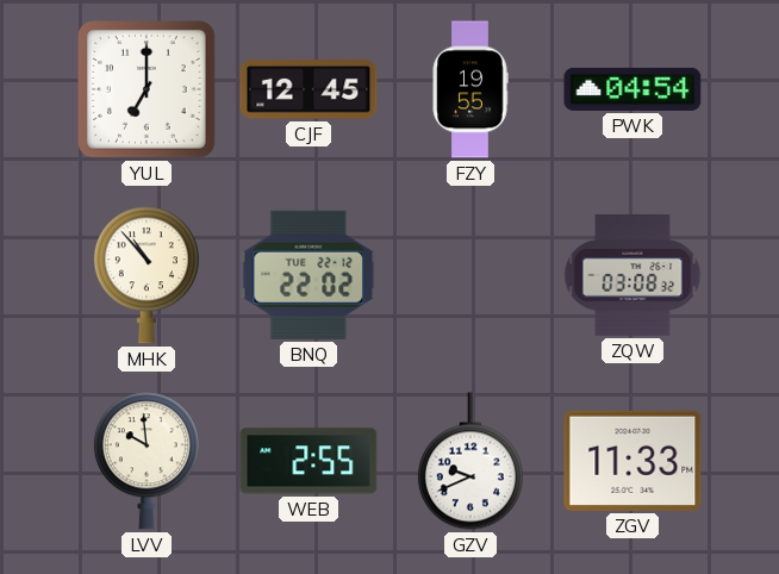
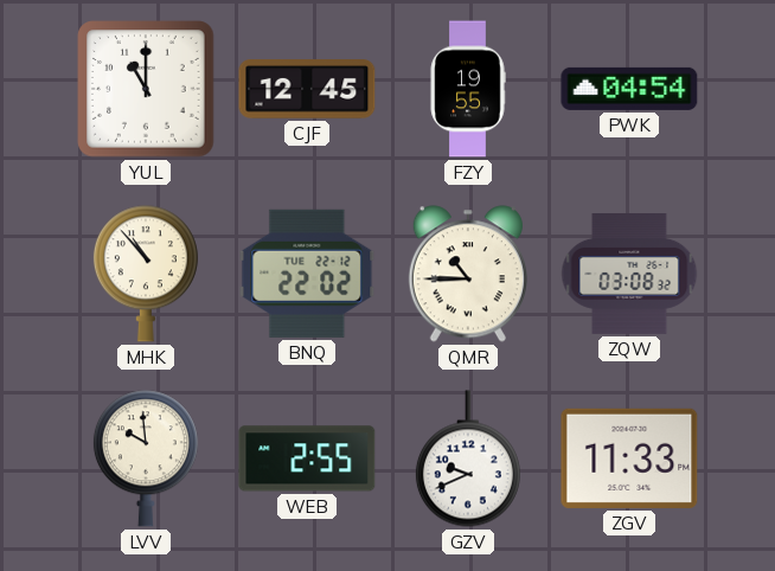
YUL: 7:00 -> 11:00 (146, 89)
QMR: none -> 10:45 (468, 274)
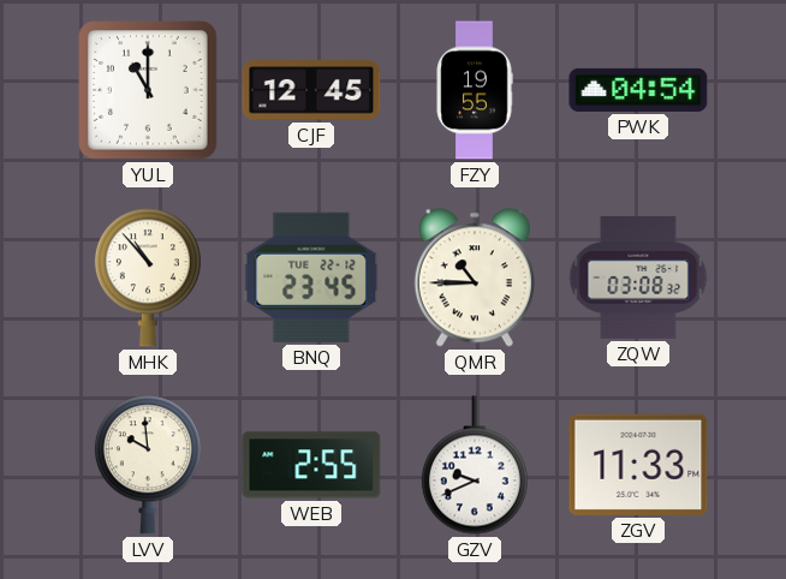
BNQ: 22:02 -> 23:45 (311, 277)
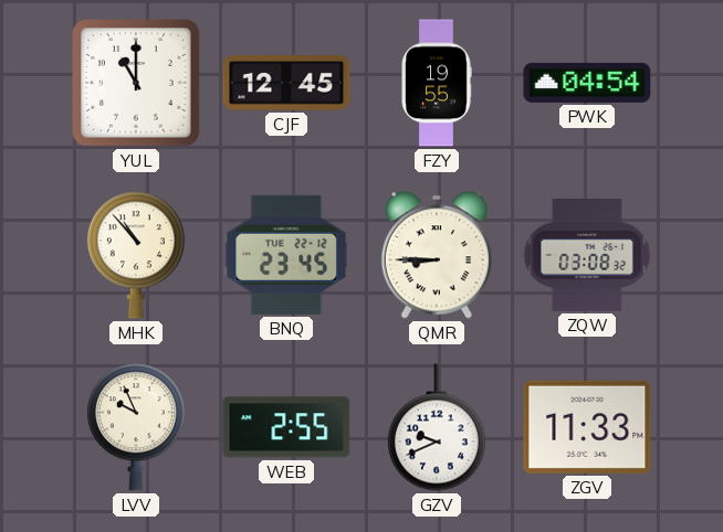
QMR: 10:45 -> 8:45 (437, 255)
LVV: 9:59 -> 9:56 (136, 427)
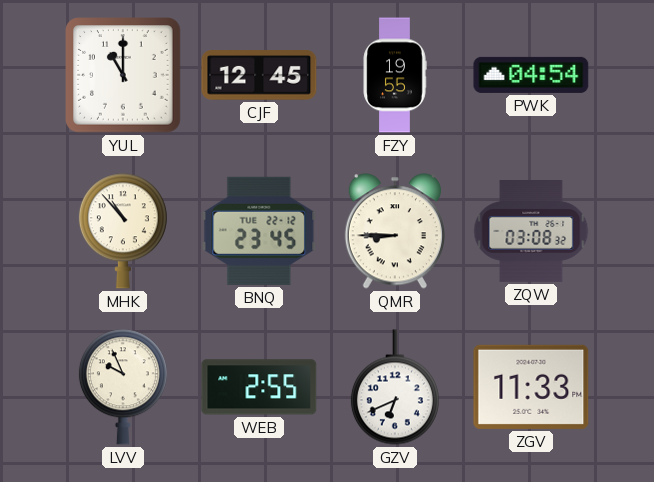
GZV: 9:41 -> 6:41 (395, 387)
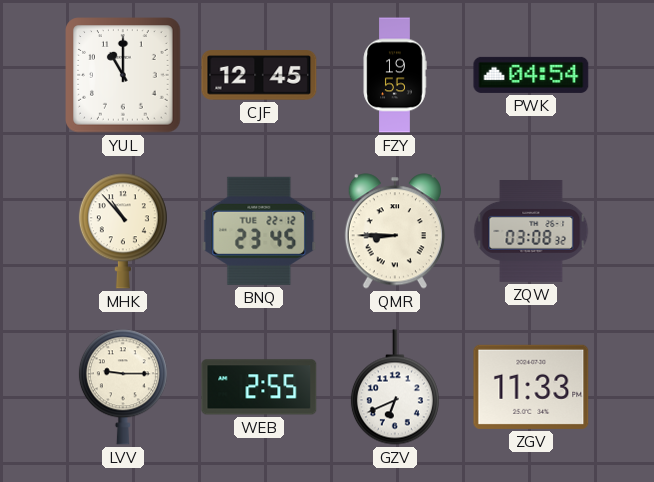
LVV: 9:56 -> 9:15 (123, 387)
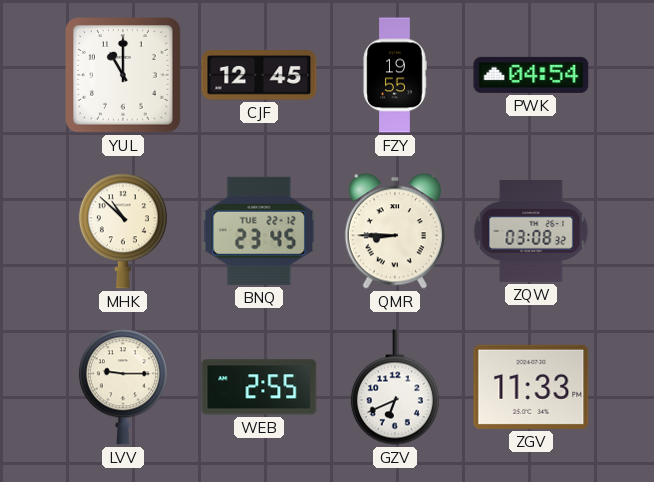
MHK: 10:53 -> 10:52 (123, 231)
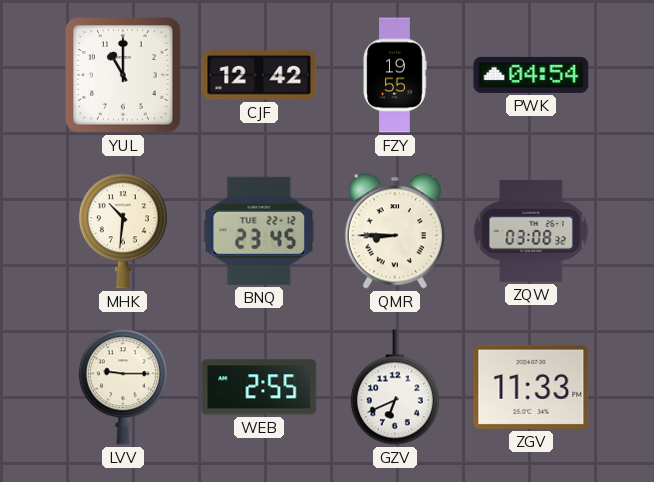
CJF: 12:45 -> 12:42 (259, 75)
MHK: 10:52 -> 10:31 (123, 231)
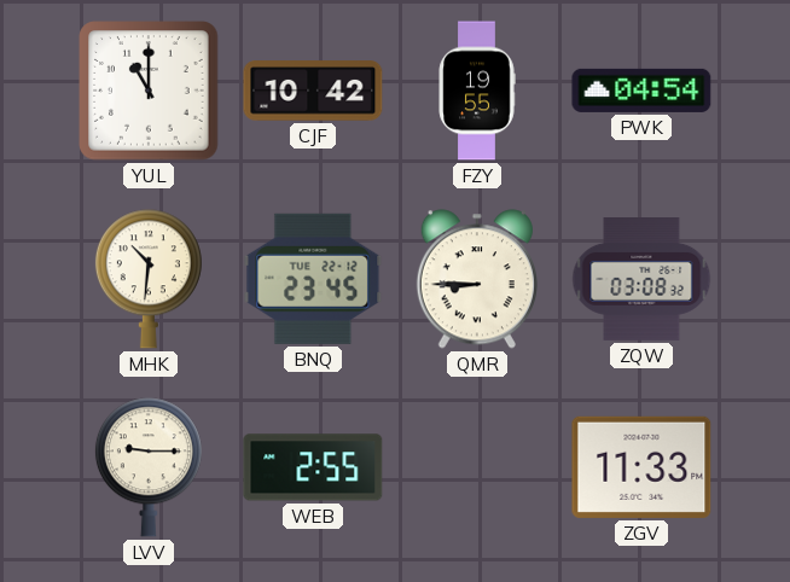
CJF: 12:42 -> 10:42 (313, 91)
GZV: 6:41 -> none (395, 387)
